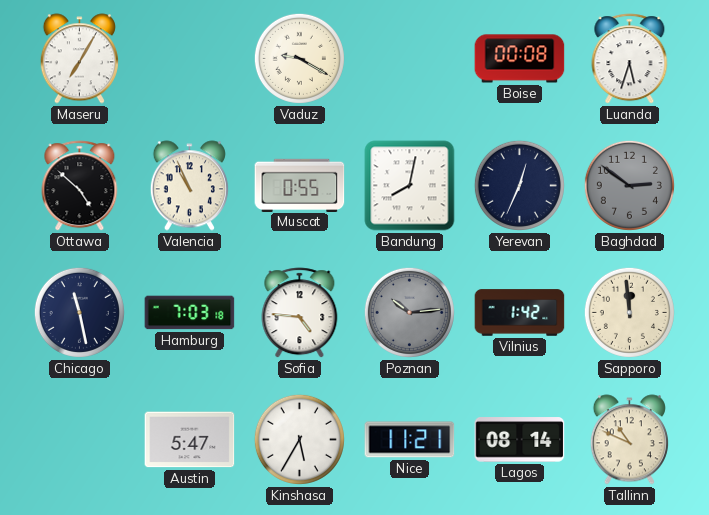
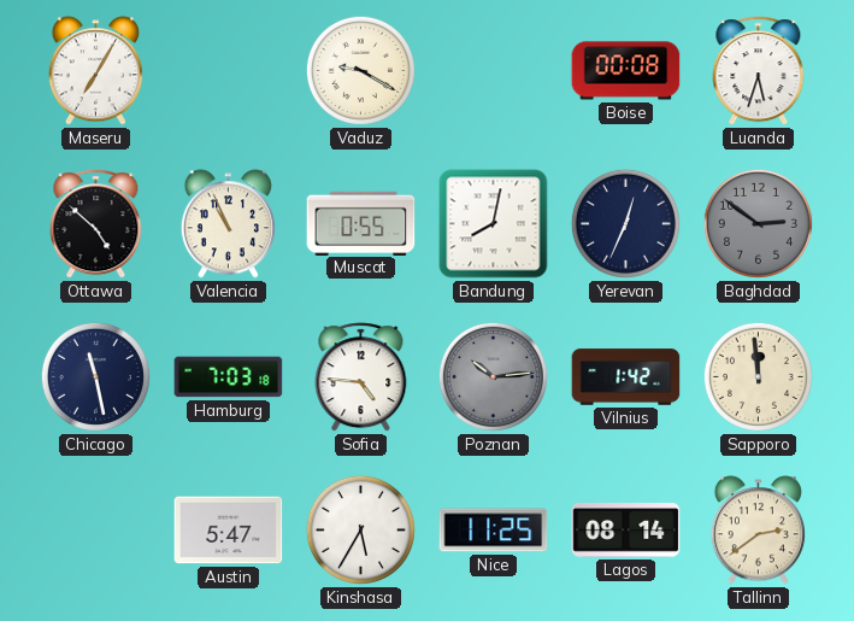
Nice: 11:21 -> 11:25 (494, 531)
Tallinn: 10:49 -> 2:39 (758, 531)
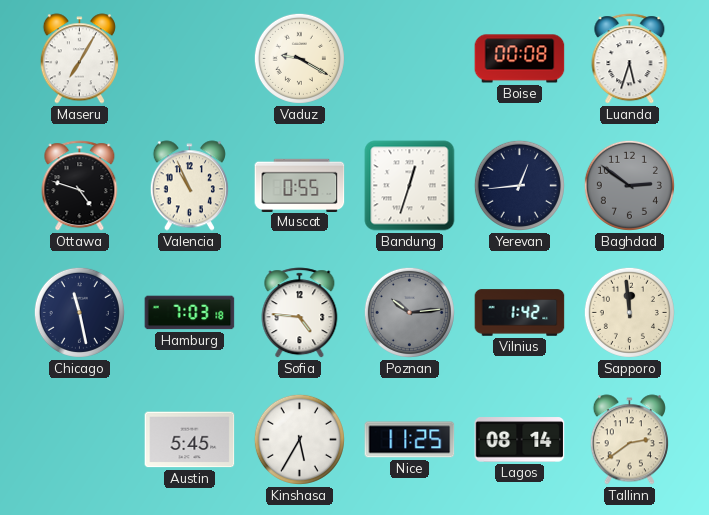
Ottawa: 4:52 -> 4:48 (80, 186)
Bandung: 8:02 -> 12:33 (410, 186)
Yerevan: 12:34 -> 12:44 (519, 185)
Austin: 5:47 -> 5:45 (190, 440)
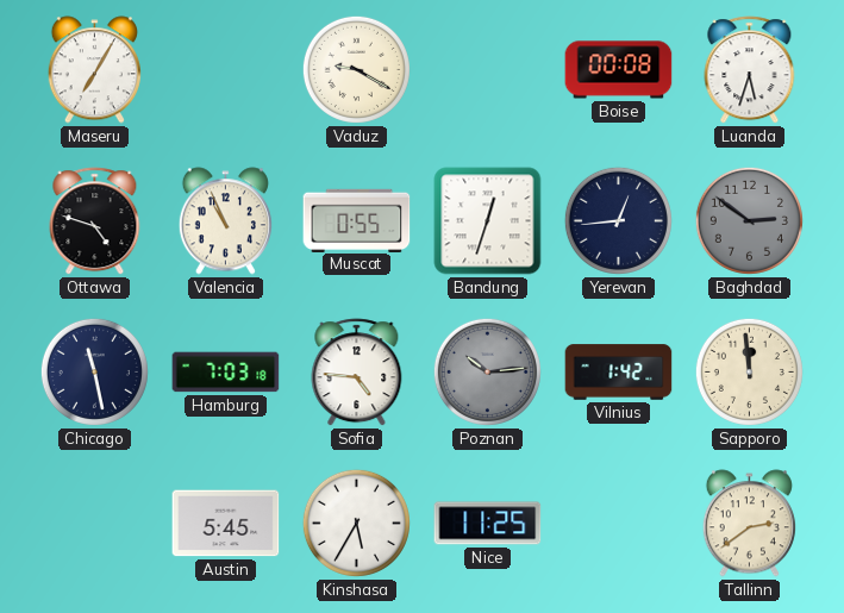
Lagos: 08:14 -> none (520, 440)
